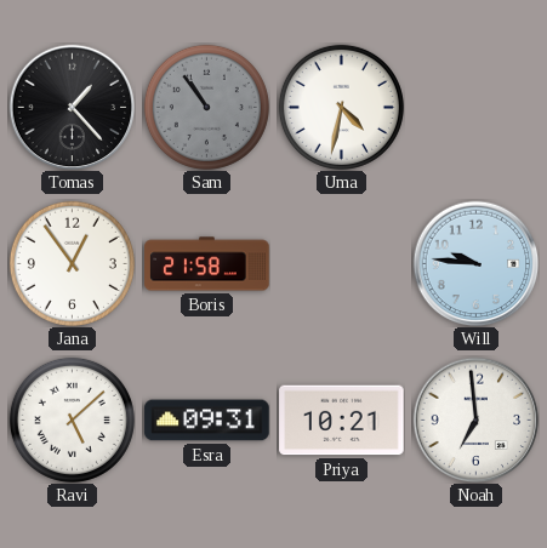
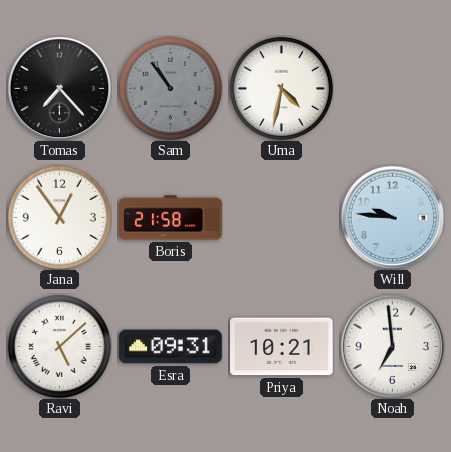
Tomas: 1:23 -> 7:23 (59, 88)
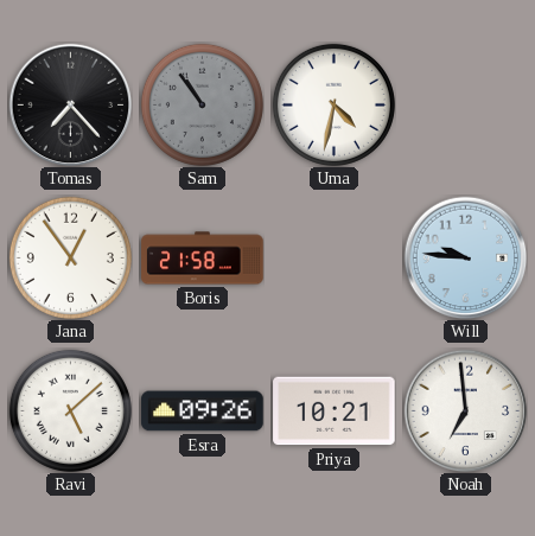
Esra: 09:31 -> 09:26 (203, 411)
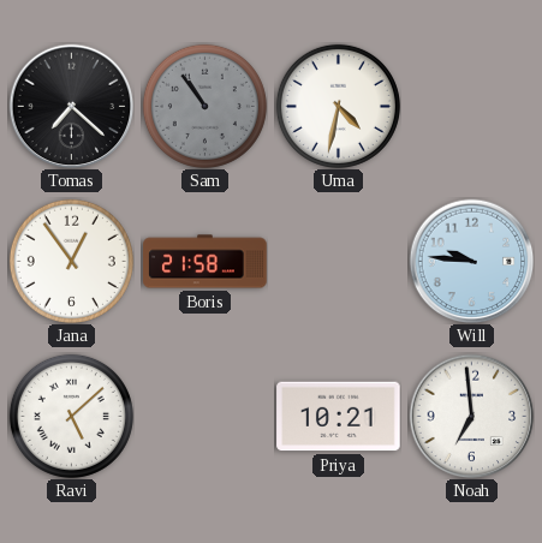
Tomas: 7:23 -> 7:22 (71, 106)
Esra: 09:26 -> none (203, 411)
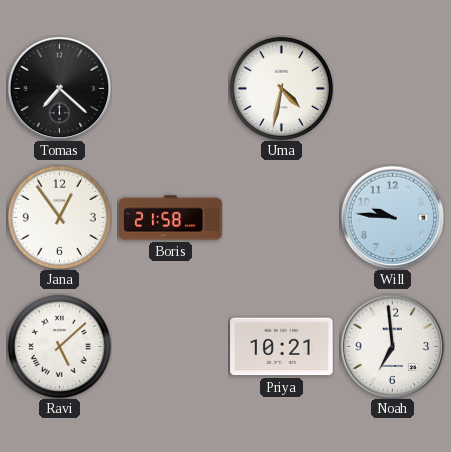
Sam: 10:54 -> none (204, 106)
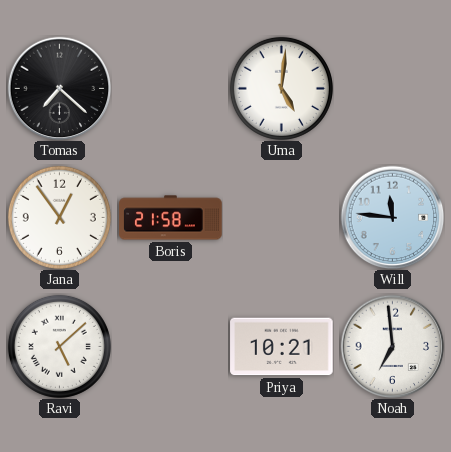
Uma: 4:32 -> 5:01 (281, 88)
Will: 9:46 -> 11:46 (392, 217)
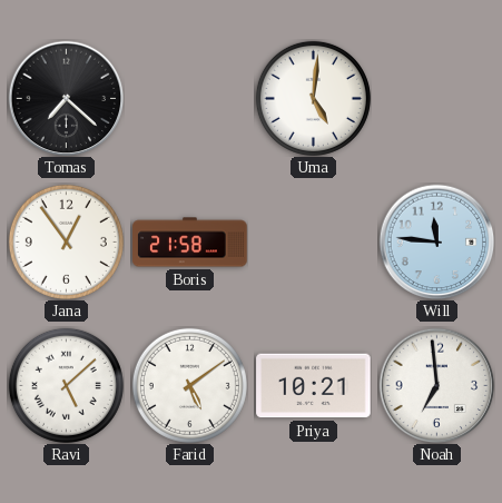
Farid: none -> 5:09 (189, 385)
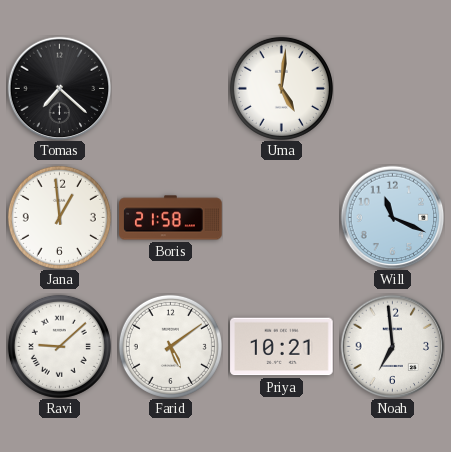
Jana: 12:54 -> 12:59 (59, 217)
Will: 11:46 -> 11:19 (392, 217)
Ravi: 5:08 -> 9:08 (59, 346)
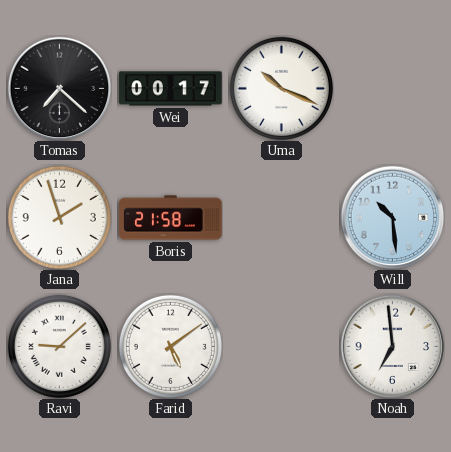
Wei: none -> 00:17 (171, 89)
Uma: 5:01 -> 10:19 (281, 88)
Jana: 12:59 -> 1:57 (59, 217)
Will: 11:19 -> 10:29 (392, 217)
Priya: 10:21 -> none (282, 347)
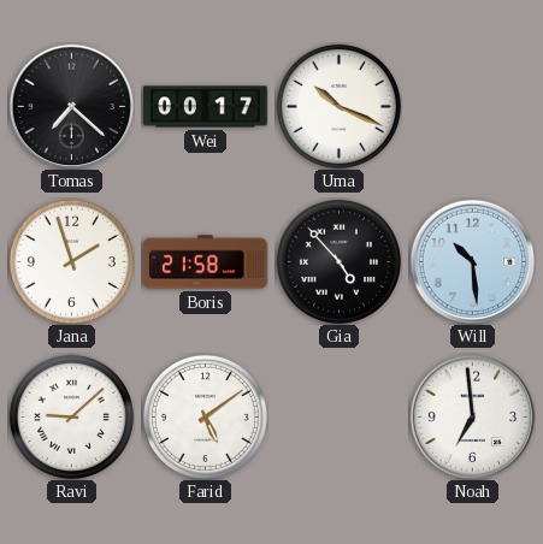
Gia: none -> 4:53 (338, 261)
